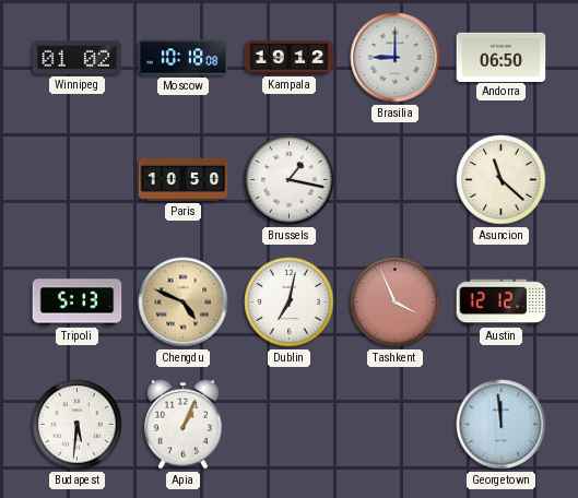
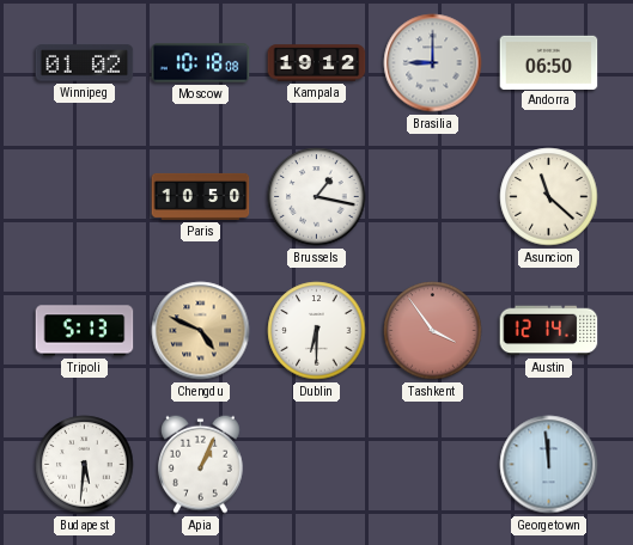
Dublin: 7:02 -> 6:30 (317, 331)
Tashkent: 3:56 -> 3:54 (433, 331)
Austin: 12:12 -> 12:14 (549, 331)
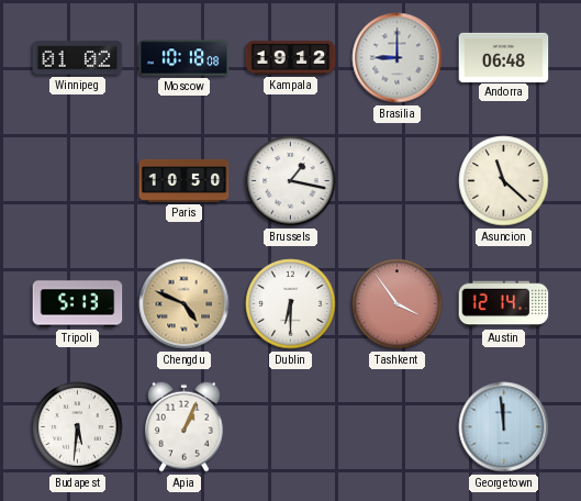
Andorra: 06:50 -> 06:48 (504, 57)
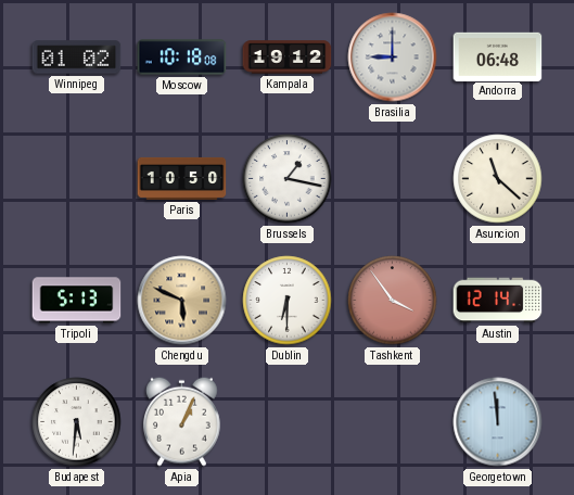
Chengdu: 4:49 -> 5:49 (182, 301)
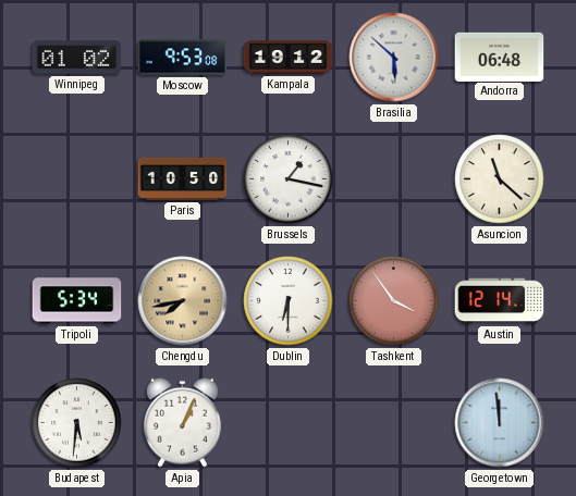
Moscow: 10:18 -> 9:53 (183, 58)
Brasilia: 9:00 -> 5:52 (394, 58)
Tripoli: 5:13 -> 5:34 (77, 301)
Chengdu: 5:49 -> 7:43 (183, 301)
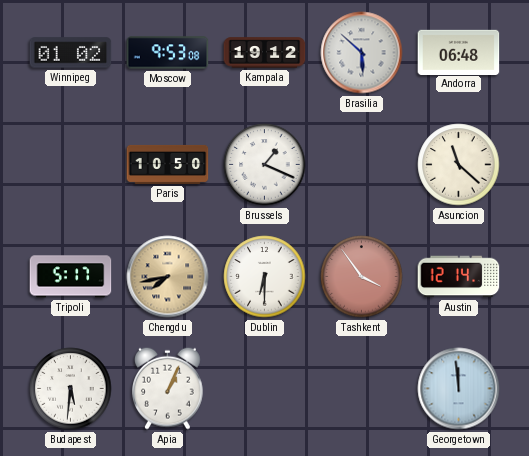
Brussels: 1:17 -> 1:19 (265, 165)
Tripoli: 5:34 -> 5:17 (71, 277)
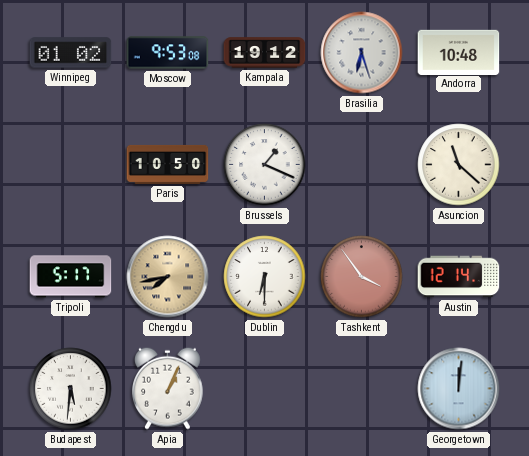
Brasilia: 5:52 -> 6:27 (362, 53)
Andorra: 06:48 -> 10:48 (459, 52)
Georgetown: 11:59 -> 12:01 (459, 389)
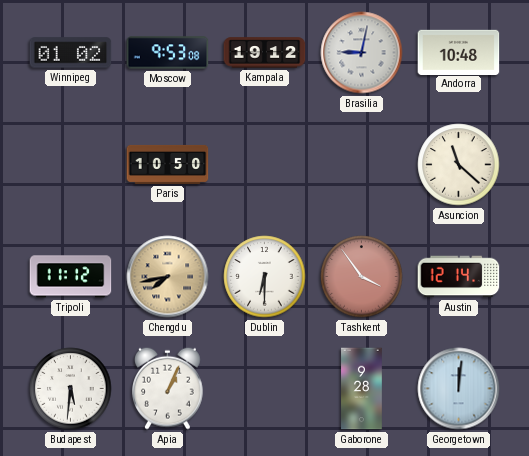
Brasilia: 6:27 -> 9:02 (362, 53)
Brussels: 1:19 -> none (265, 165)
Tripoli: 5:17 -> 11:12 (71, 277)
Gaborone: none -> 9:28 (362, 389)
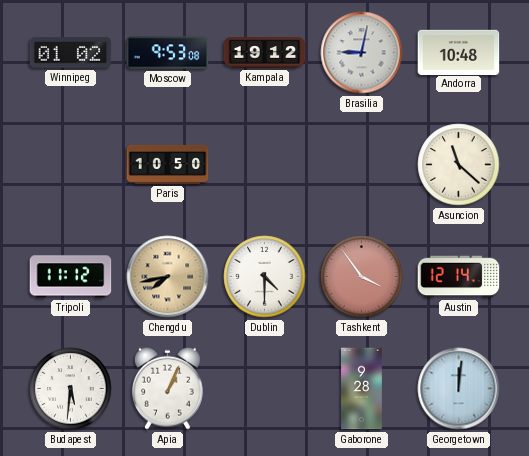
Dublin: 6:30 -> 4:30 (265, 277)
